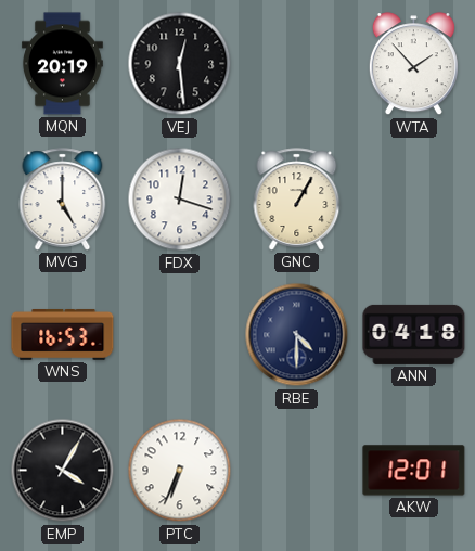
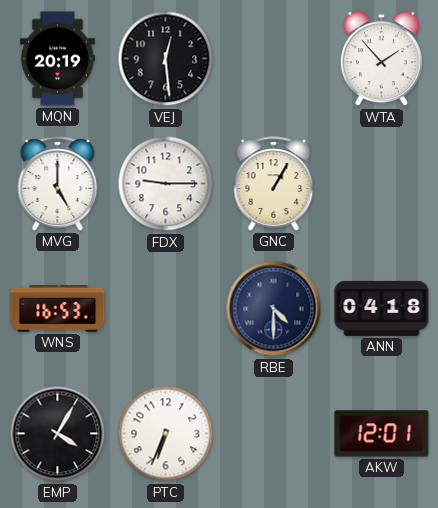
FDX: 12:18 -> 9:15 (166, 184)
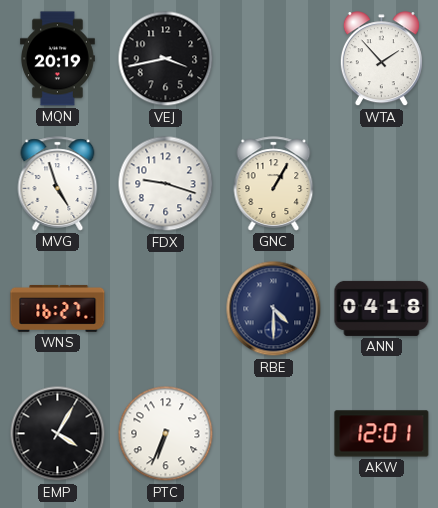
VEJ: 12:29 -> 3:43 (166, 59)
MVG: 5:00 -> 4:57 (58, 184)
FDX: 9:15 -> 9:18 (166, 184)
WNS: 16:53 -> 16:27 (58, 308)
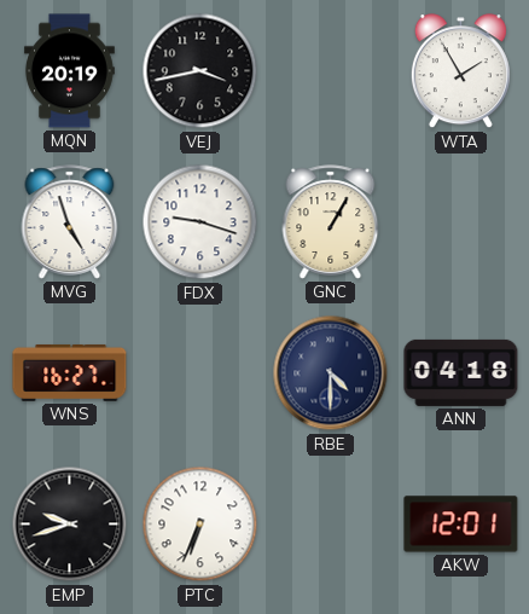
WTA: 1:53 -> 1:55 (460, 71)
EMP: 4:05 -> 9:42 (70, 525)
